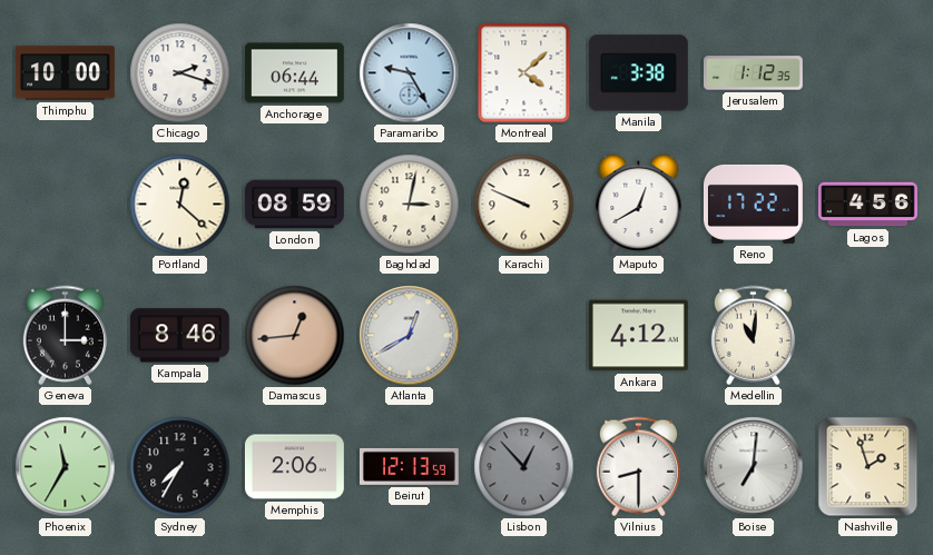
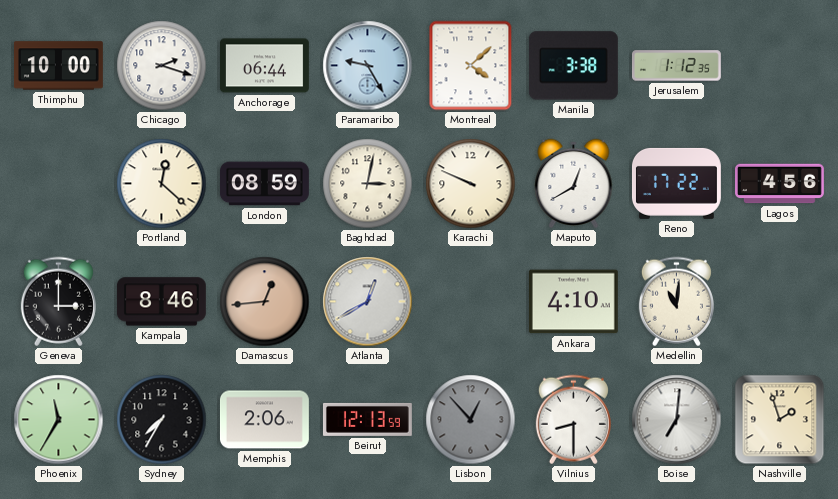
Ankara: 4:12 -> 4:10 (573, 302)
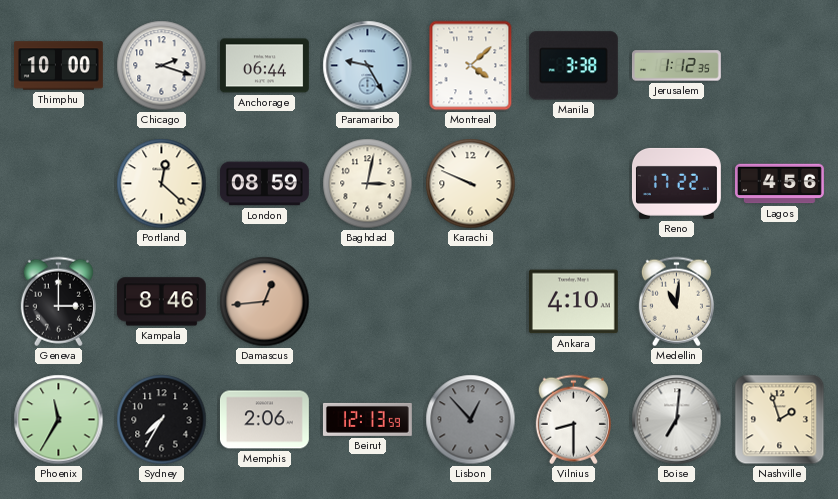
Maputo: 12:40 -> none (574, 184)
Atlanta: 12:40 -> none (368, 302)
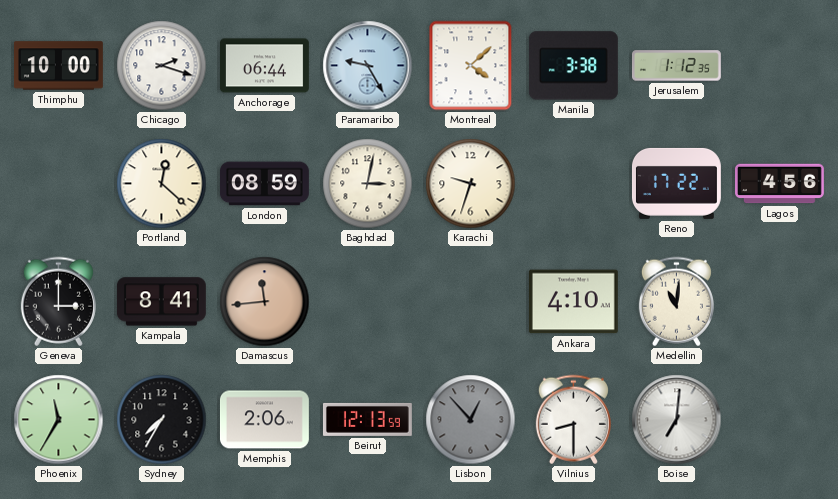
Karachi: 9:49 -> 9:33 (471, 184)
Kampala: 8:46 -> 8:41 (161, 302)
Damascus: 12:44 -> 11:44 (265, 302)
Nashville: 1:57 -> none (780, 420)
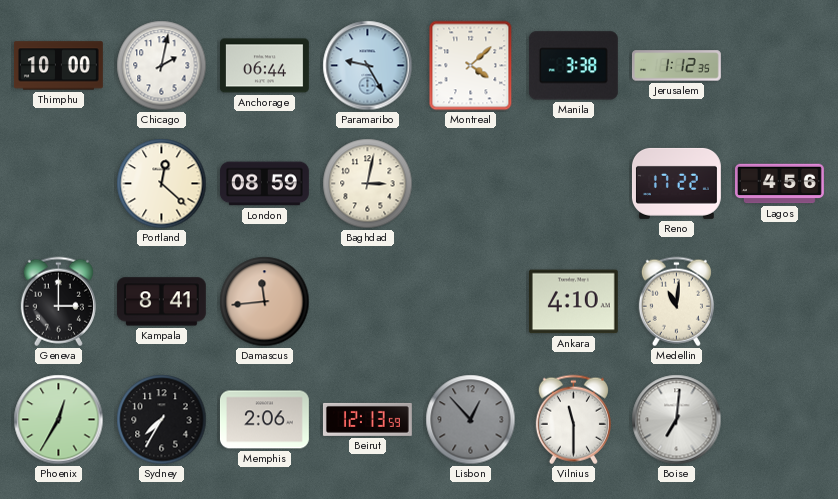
Chicago: 2:18 -> 2:02 (162, 66)
Karachi: 9:33 -> none (471, 184)
Phoenix: 11:35 -> 12:35 (59, 420)
Vilnius: 8:30 -> 11:30 (573, 420)
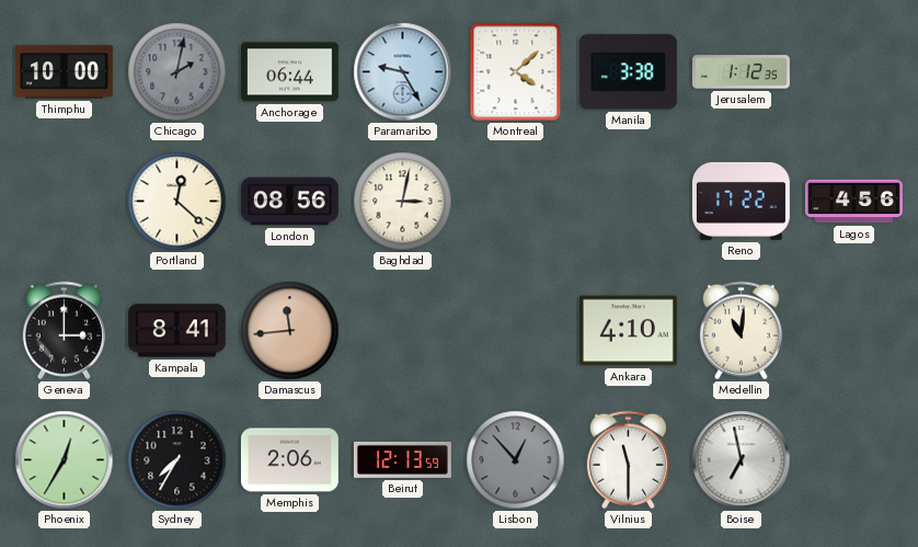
Chicago dial: white -> grey (177, 72)
London: 08:59 -> 08:56 (289, 202)
Boise: 7:01 -> 6:58 (742, 460)
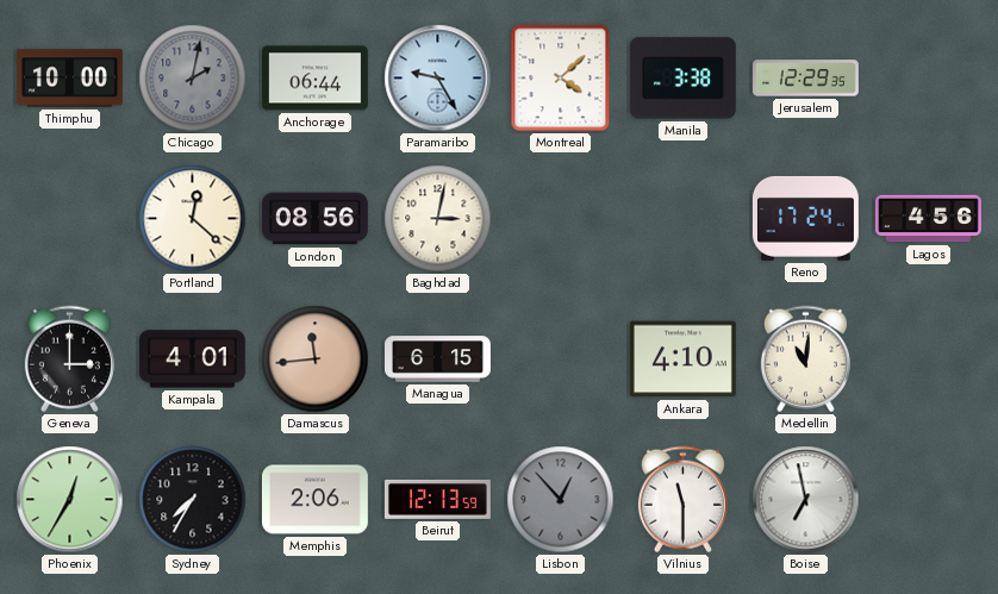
Jerusalem: 1:12 -> 12:29 (805, 79)
Reno: 17:22 -> 17:24 (805, 218)
Kampala: 8:41 -> 4:01 (192, 359)
Managua: none -> 6:15 (438, 359)
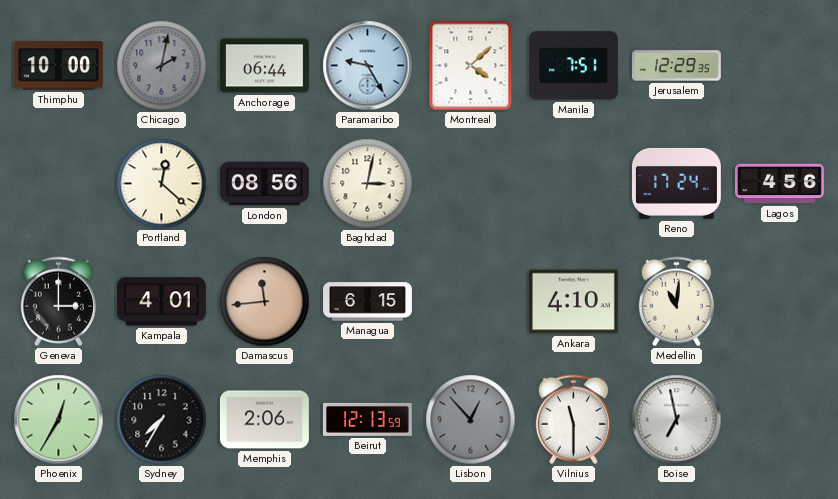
Manila: 3:38 -> 7:51 (573, 66)
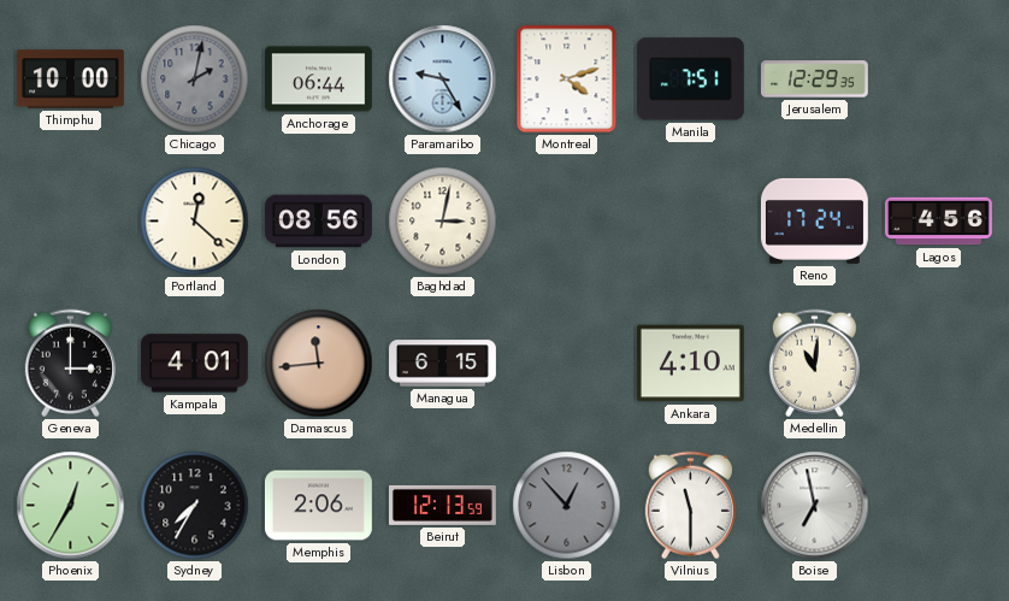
Montreal: 4:08 -> 4:12 (567, 79)
